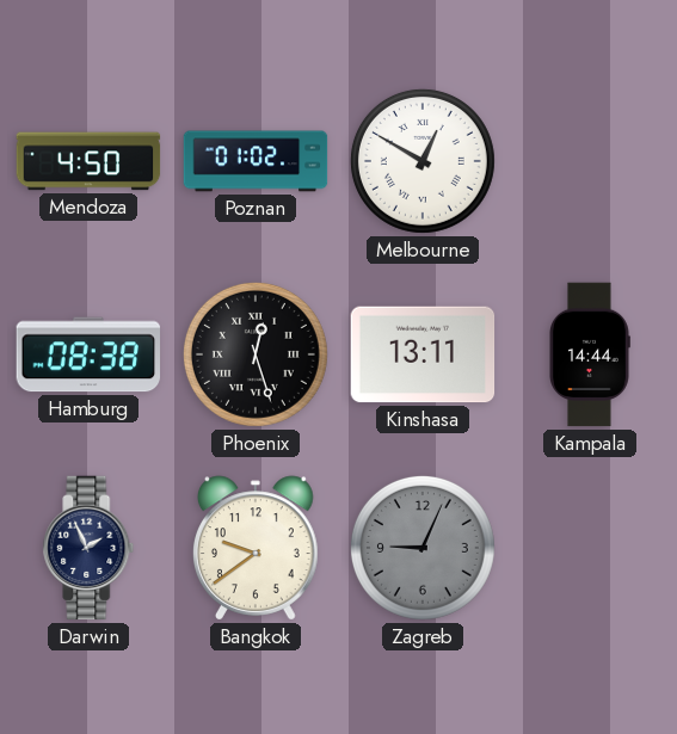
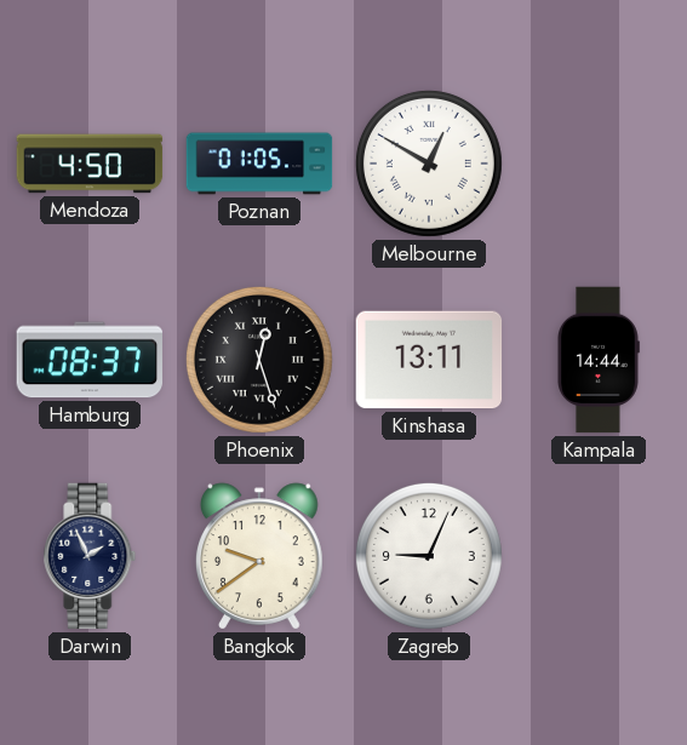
Poznan: 01:02 -> 01:05 (259, 164)
Hamburg: 08:38 -> 08:37 (90, 360)
Zagreb dial: grey -> white (429, 556)
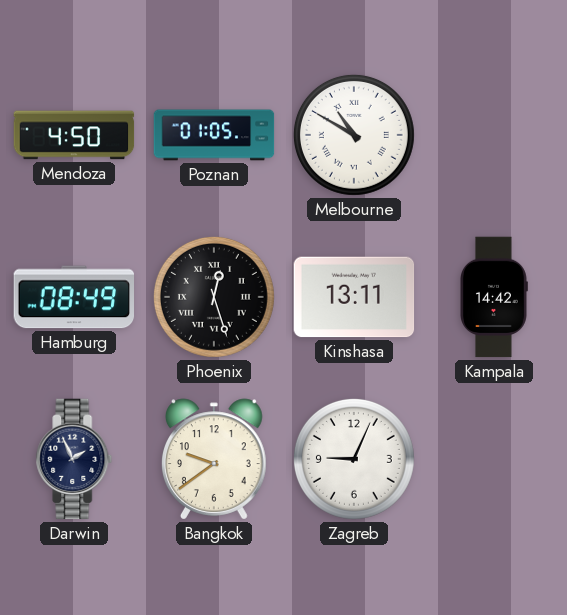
Melbourne: 12:50 -> 10:50 (354, 135)
Hamburg: 08:37 -> 08:49 (74, 297)
Kampala: 14:44 -> 14:42 (494, 297)
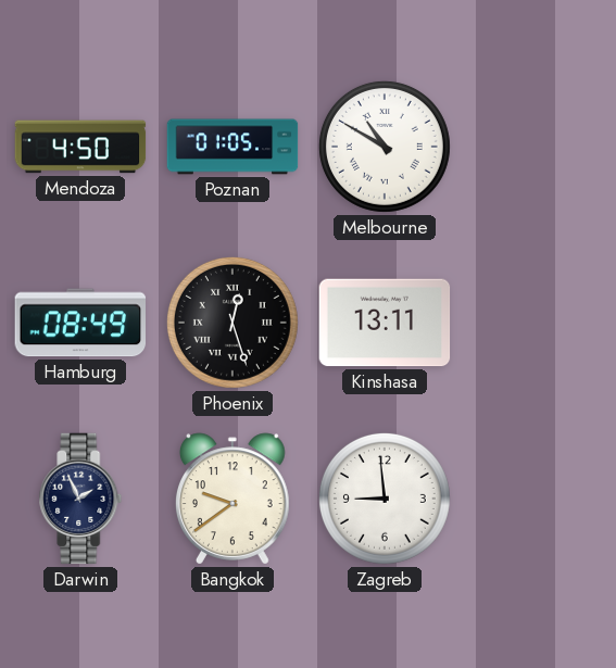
Kampala: 14:42 -> none (494, 297)
Zagreb: 9:04 -> 8:59 (385, 499)
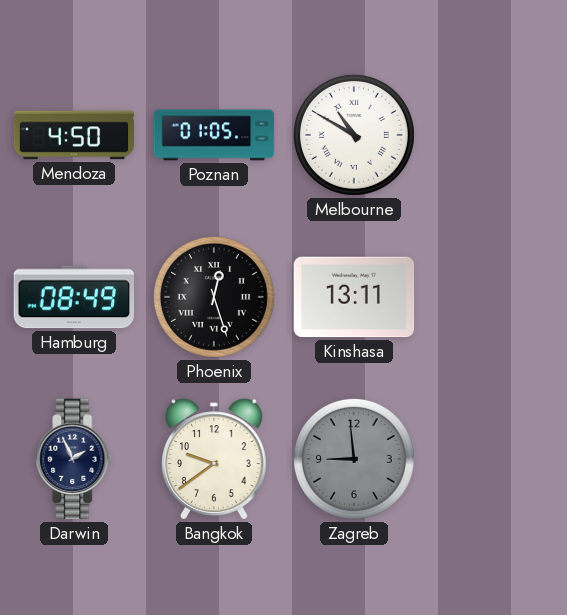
Zagreb dial: white -> grey (354, 459)
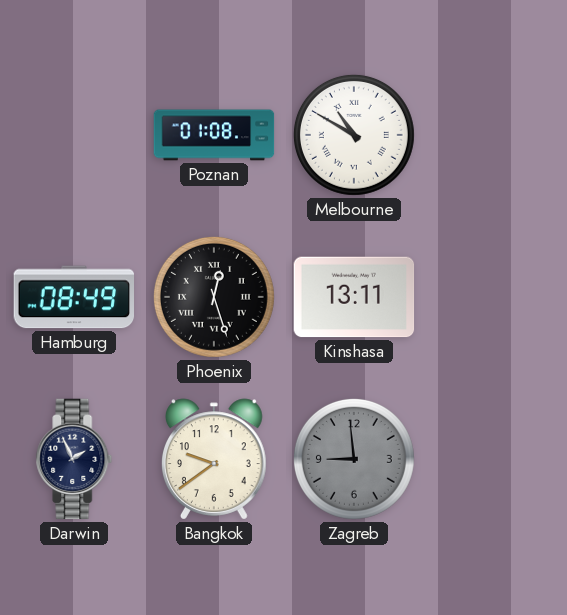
Mendoza: 4:50 -> none (74, 135)
Poznan: 01:05 -> 01:08 (214, 135)
